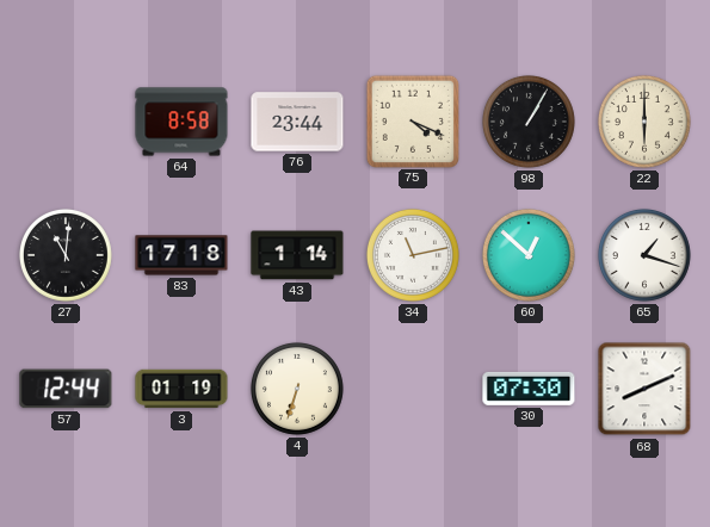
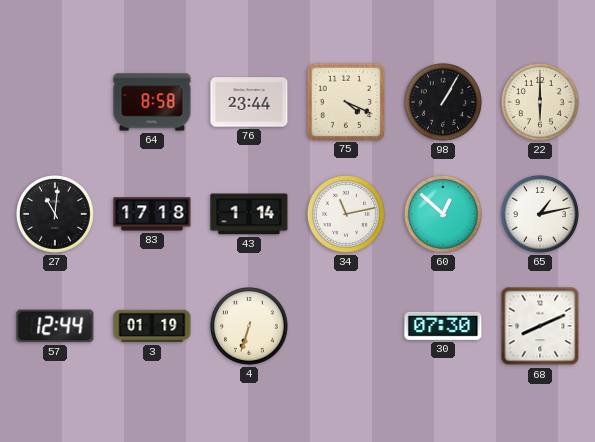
65: 1:18 -> 1:13 (540, 214)
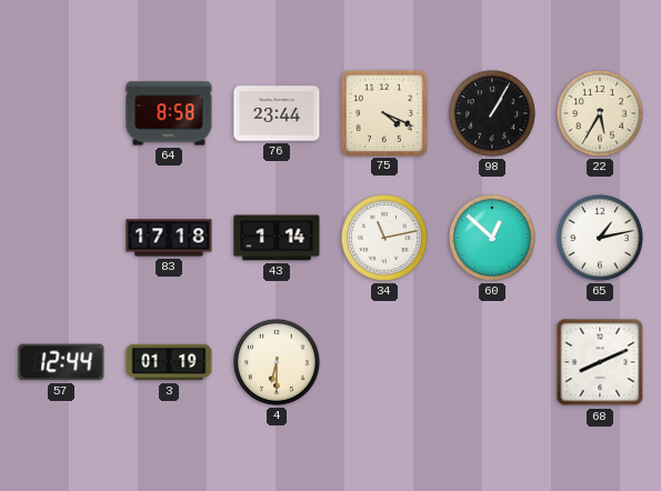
22: 6:00 -> 5:35 (600, 113)
27: 11:01 -> none (55, 214)
4: 6:33 -> 6:30 (277, 362)
30: 07:30 -> none (443, 326)
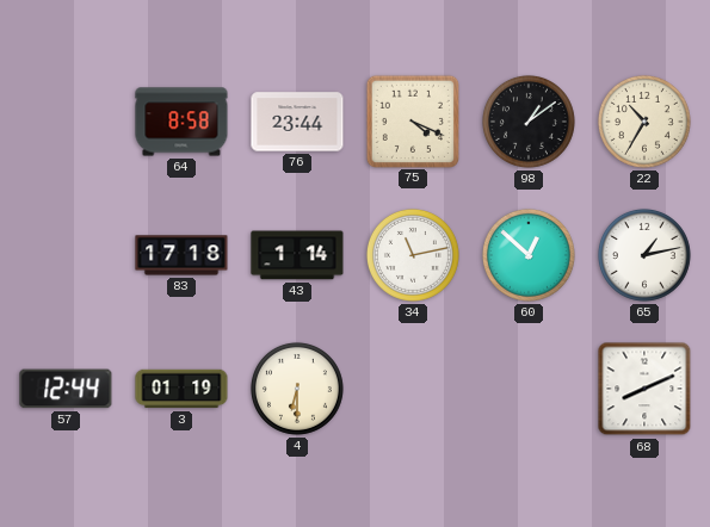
98: 1:05 -> 1:09 (529, 122)
22: 5:35 -> 10:35 (644, 122)
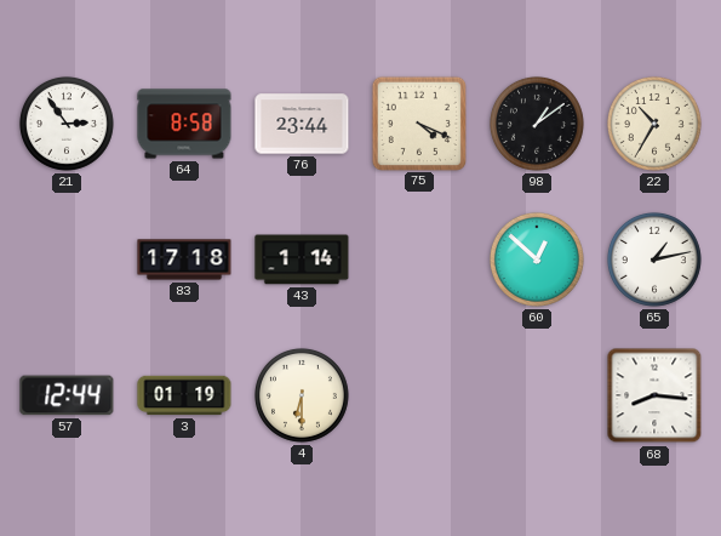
21: none -> 2:54 (67, 124)
34: 11:13 -> none (413, 255)
68: 8:11 -> 8:16 (654, 395)
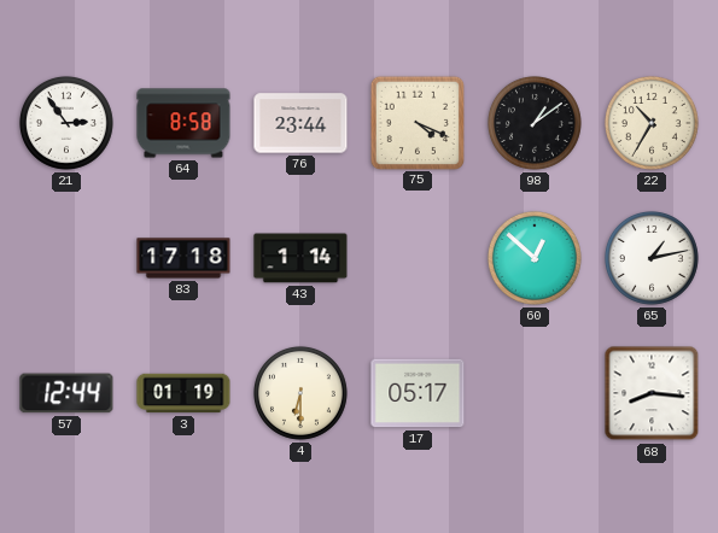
17: none -> 05:17 (418, 393)
